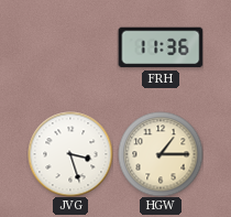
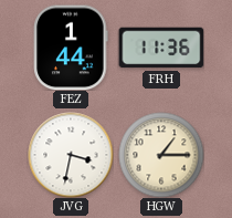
FEZ: none -> 1:44 (71, 48)
JVG: 3:27 -> 3:32 (71, 155)
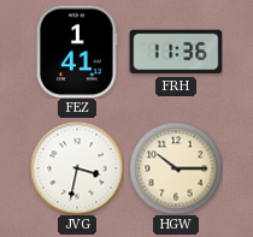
FEZ: 1:44 -> 1:41 (77, 52)
HGW: 1:15 -> 10:15 (176, 168)
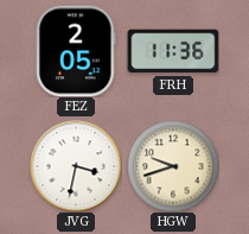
FEZ: 1:41 -> 2:05 (76, 51)
HGW: 10:15 -> 9:42 (173, 166)
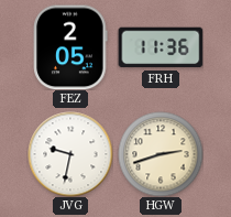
JVG: 3:32 -> 9:32 (70, 154)
HGW: 9:42 -> 2:42 (161, 154)
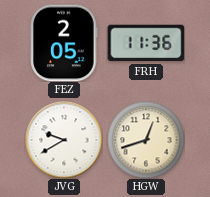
JVG: 9:32 -> 9:40 (64, 140)
HGW: 2:42 -> 12:42 (146, 140)
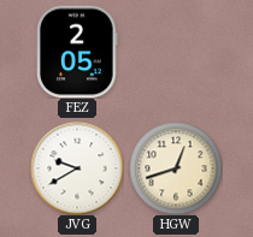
FRH: 11:36 -> none (146, 43)
